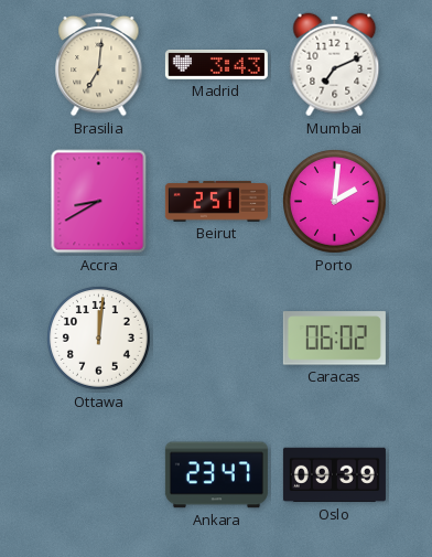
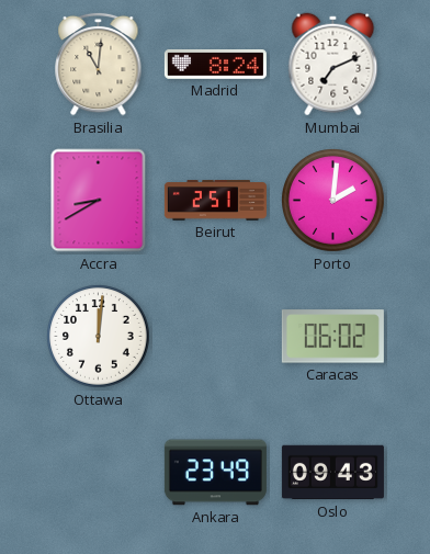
Brasilia: 7:01 -> 11:01 (99, 64)
Madrid: 3:43 -> 8:24 (215, 65)
Ankara: 23:47 -> 23:49 (215, 473)
Oslo: 09:39 -> 09:43 (332, 473)
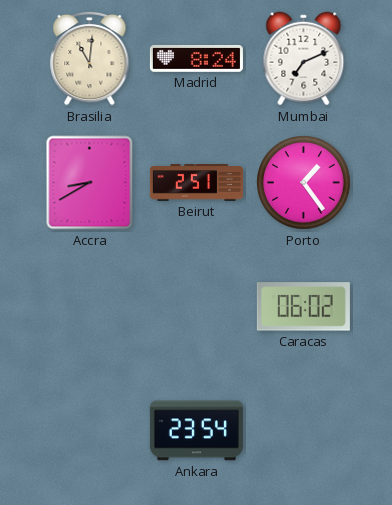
Porto: 2:01 -> 1:24 (304, 183)
Ottawa: 12:01 -> none (99, 337)
Ankara: 23:49 -> 23:54 (196, 431)
Oslo: 09:43 -> none (332, 473)
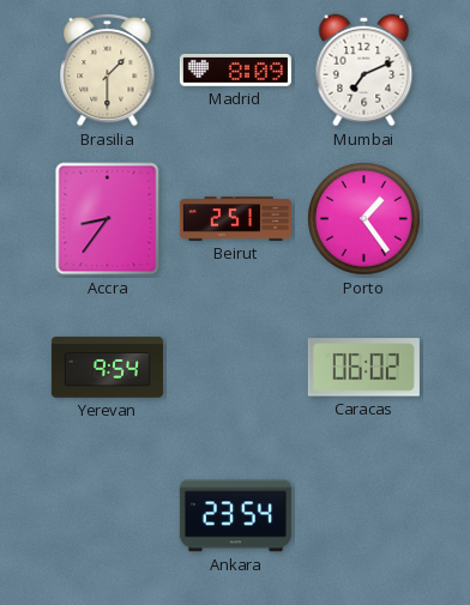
Brasilia: 11:01 -> 1:30 (108, 69)
Madrid: 8:24 -> 8:09 (235, 71)
Accra: 8:40 -> 8:36 (108, 219)
Yerevan: none -> 9:54 (107, 368)
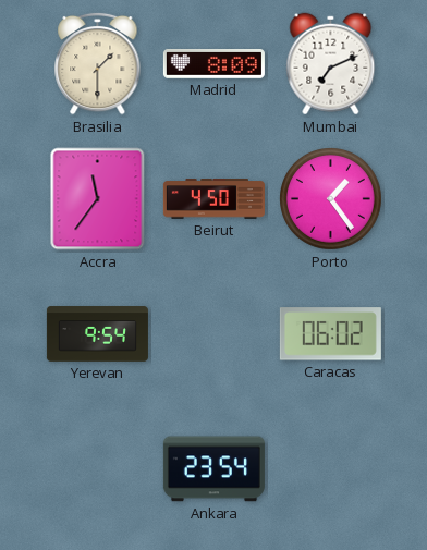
Accra: 8:36 -> 11:36 (98, 199)
Beirut: 2:51 -> 4:50 (213, 199)
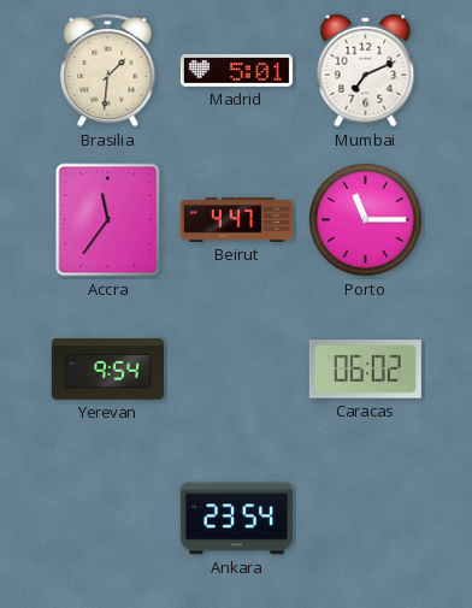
Brasilia: 1:30 -> 1:31 (108, 70)
Madrid: 8:09 -> 5:01 (236, 71)
Beirut: 4:50 -> 4:47 (236, 220)
Porto: 1:24 -> 11:15 (366, 220)
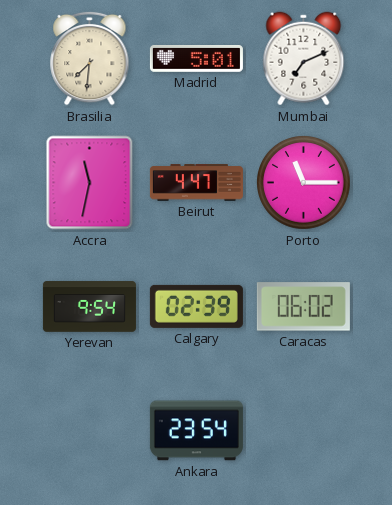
Brasilia: 1:31 -> 7:31 (90, 58)
Accra: 11:36 -> 11:32 (90, 183)
Calgary: none -> 02:39 (196, 306)
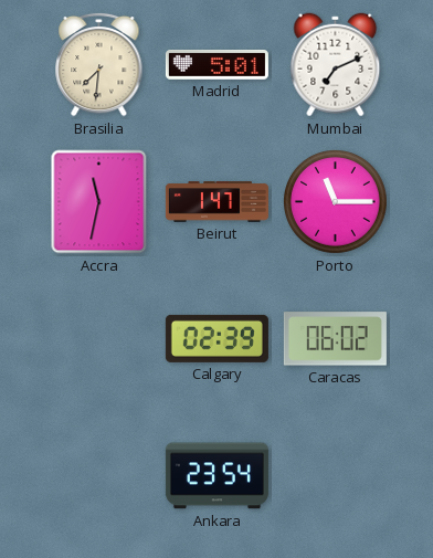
Beirut: 4:47 -> 1:47 (216, 202)
Yerevan: 9:54 -> none (89, 307)
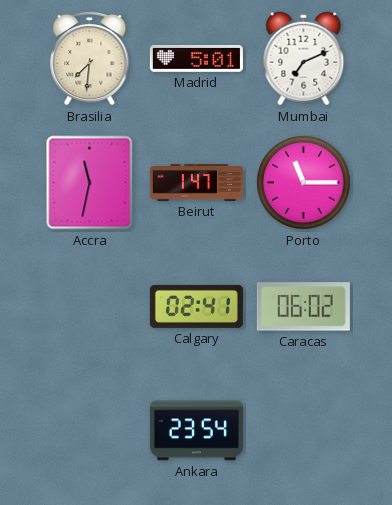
Calgary: 02:39 -> 02:41 (196, 306)
